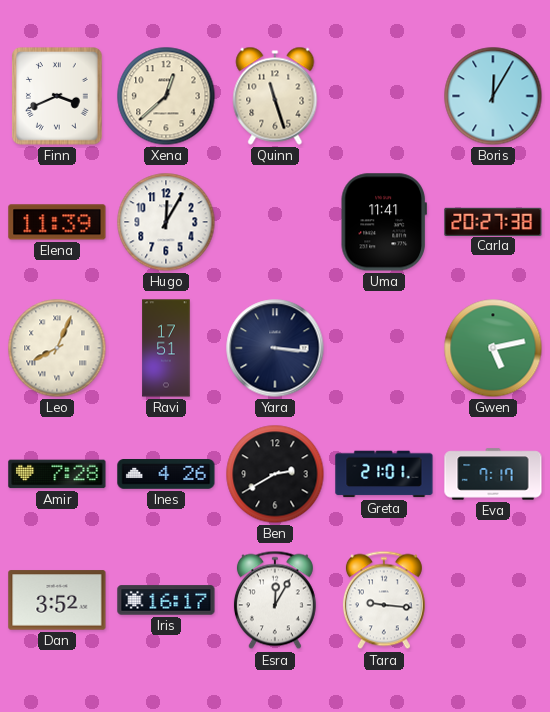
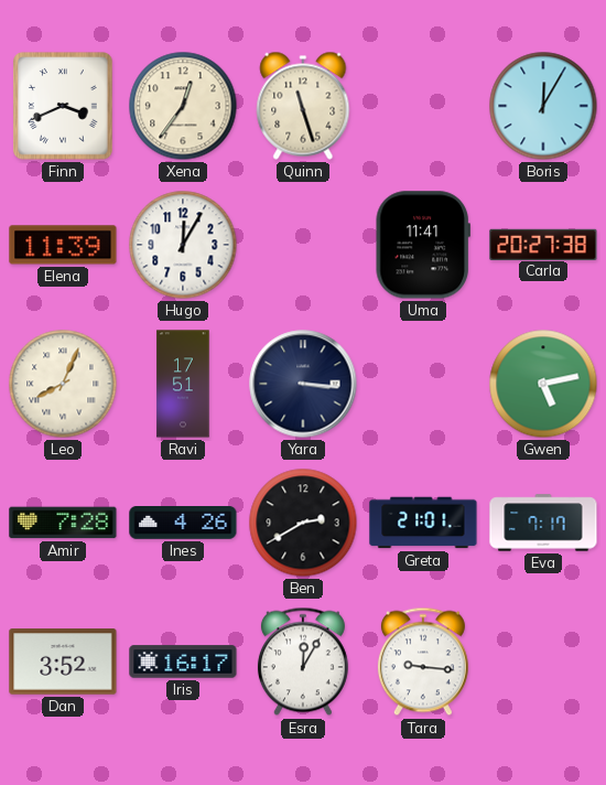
Xena: 12:38 -> 12:36 (183, 106)
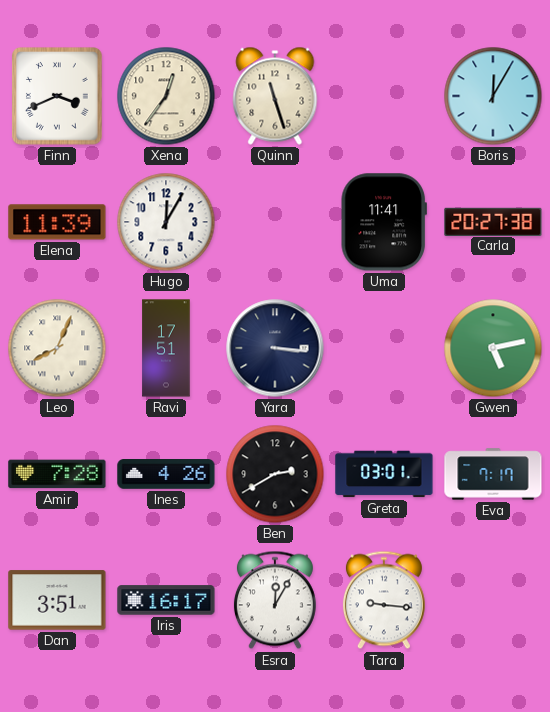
Greta: 21:01 -> 03:01 (384, 474)
Dan: 3:52 -> 3:51 (57, 600)
